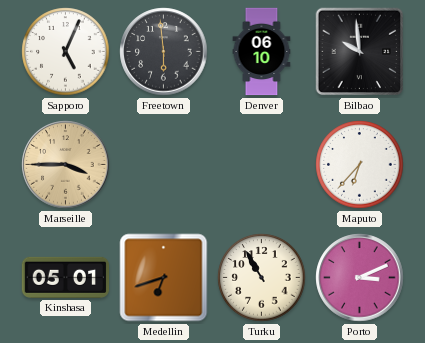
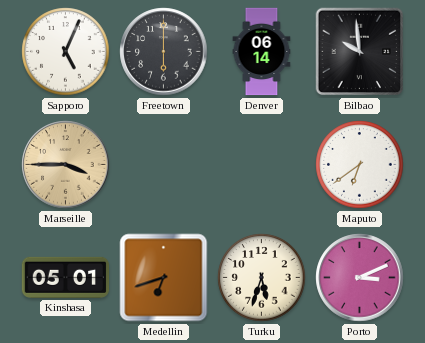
Freetown: 5:59 -> 6:00 (164, 52)
Denver: 06:10 -> 06:14 (262, 52)
Maputo: 6:37 -> 6:39 (360, 165)
Turku: 10:55 -> 5:33 (262, 278)
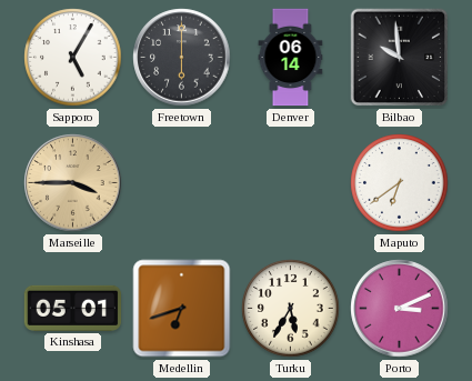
Sapporo: 5:04 -> 5:05 (73, 58)
Turku: 5:33 -> 5:35 (291, 309)
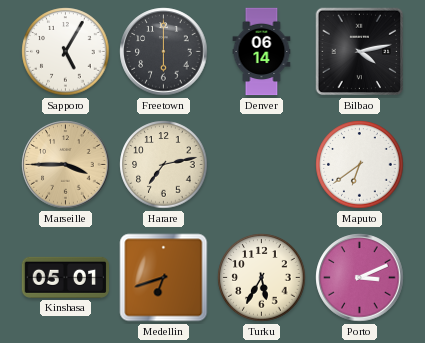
Bilbao: 9:59 -> 4:13 (360, 52)
Harare: none -> 7:13 (164, 165)
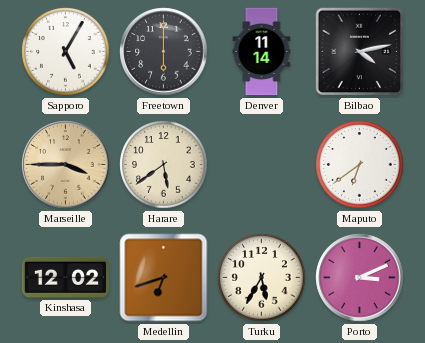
Denver: 06:14 -> 11:14 (262, 52)
Harare: 7:13 -> 5:39 (164, 165)
Kinshasa: 05:01 -> 12:02 (66, 277)
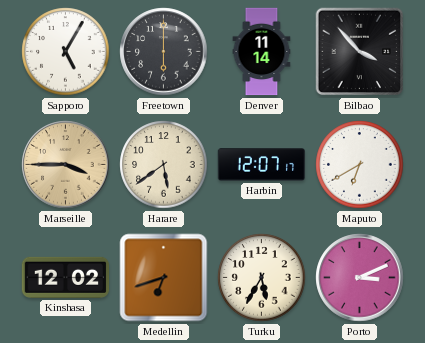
Bilbao: 4:13 -> 3:53 (360, 52)
Harbin: none -> 12:07 (262, 165)
Maputo: 6:39 -> 6:40 (360, 165)
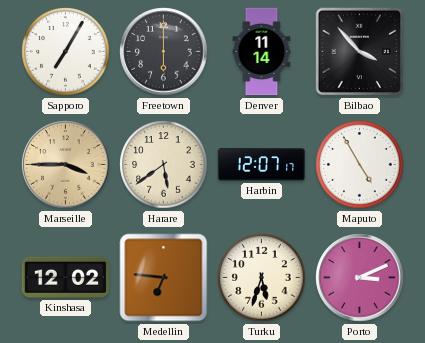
Sapporo: 5:05 -> 7:05 (66, 52)
Maputo: 6:40 -> 4:55 (360, 165)
Medellin: 6:42 -> 6:46 (164, 278)
Turku: 5:35 -> 5:33 (262, 278)
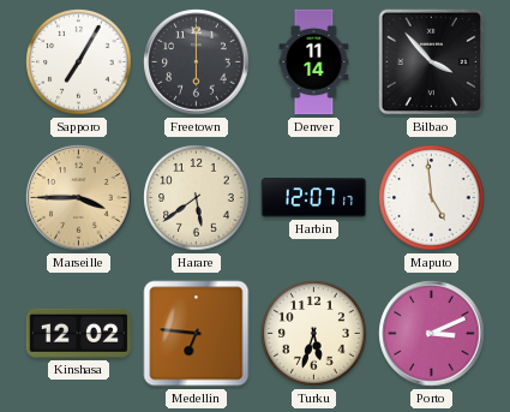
Maputo: 4:55 -> 4:59 (432, 198)
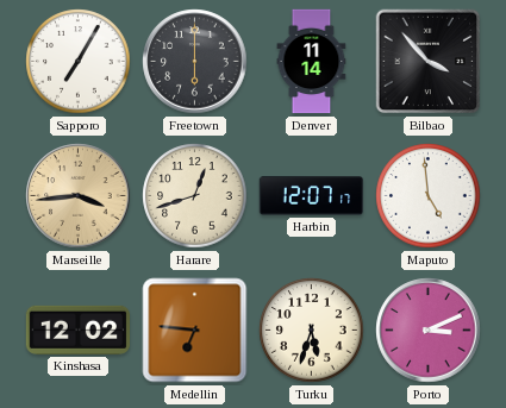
Marseille: 3:45 -> 3:44 (79, 196)
Harare: 5:39 -> 12:42 (195, 196)
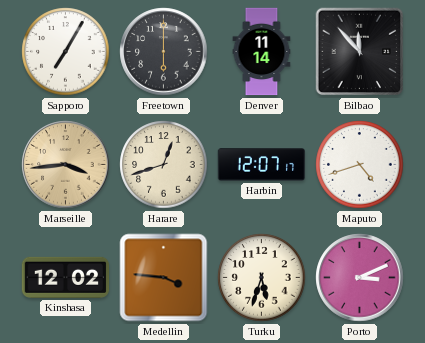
Bilbao: 3:53 -> 11:53 (360, 52)
Maputo: 4:59 -> 4:42 (360, 165)
Medellin: 6:46 -> 3:46 (164, 278)
